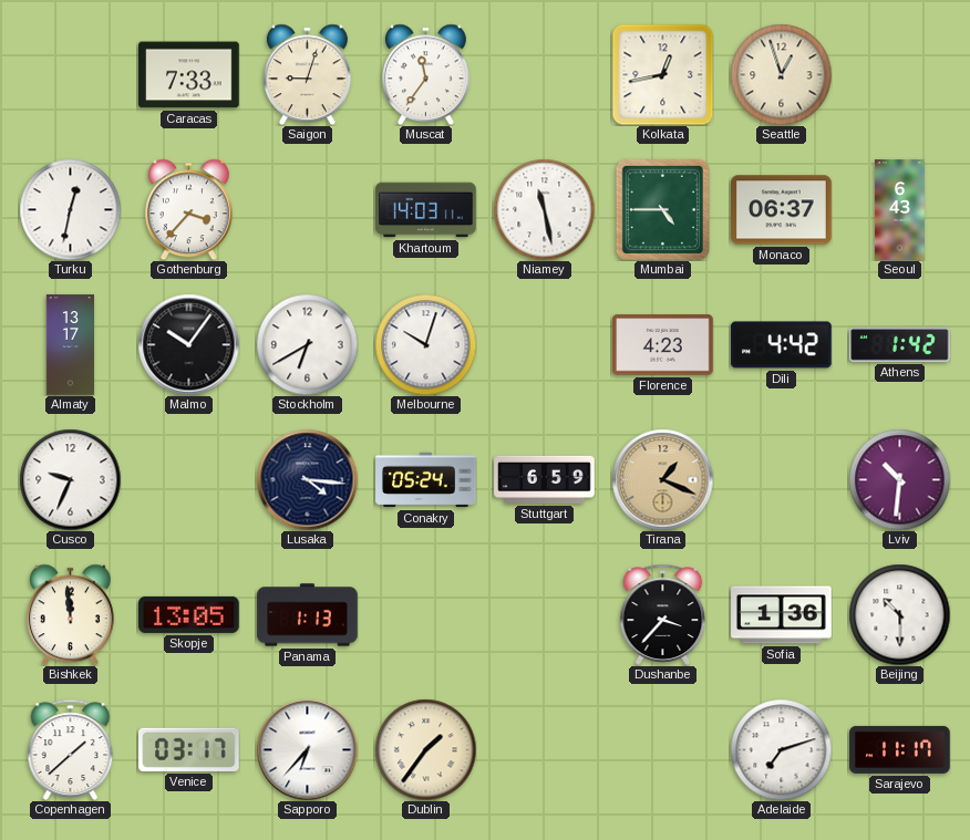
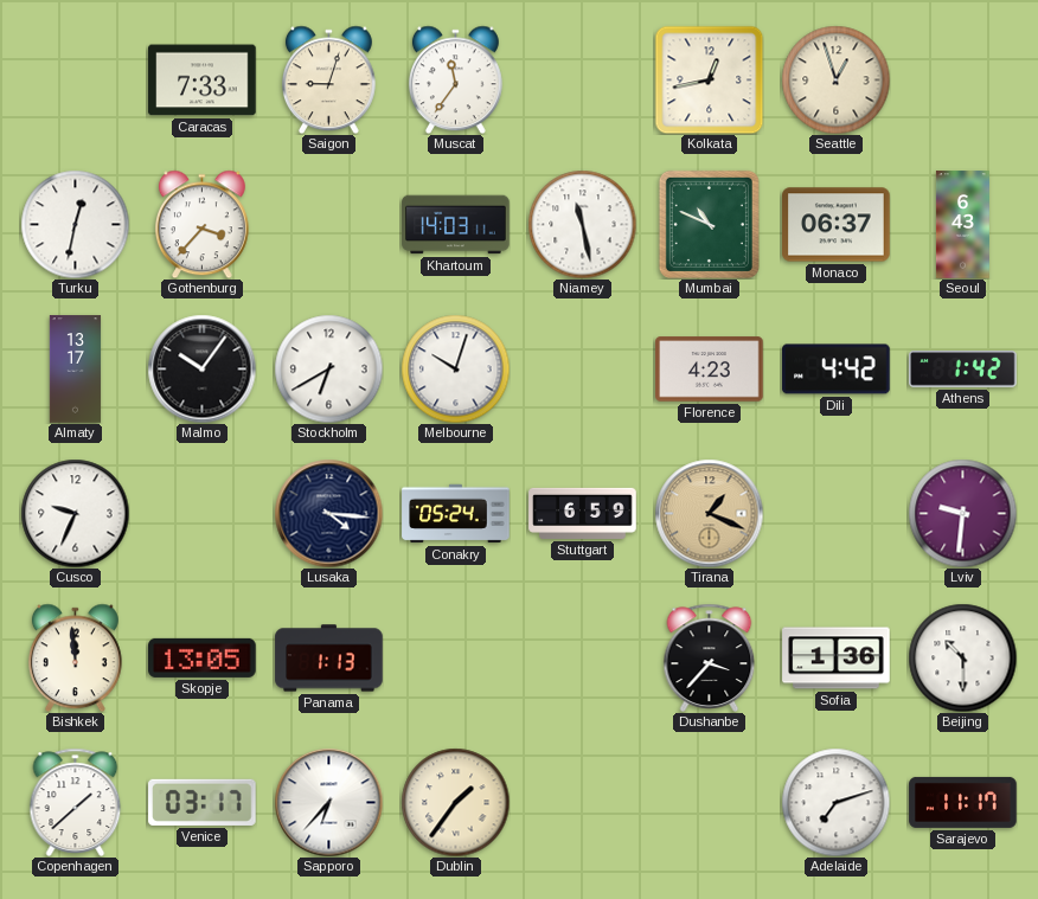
Mumbai: 4:45 -> 10:49 (709, 224)
Lviv: 10:31 -> 9:31 (962, 513)
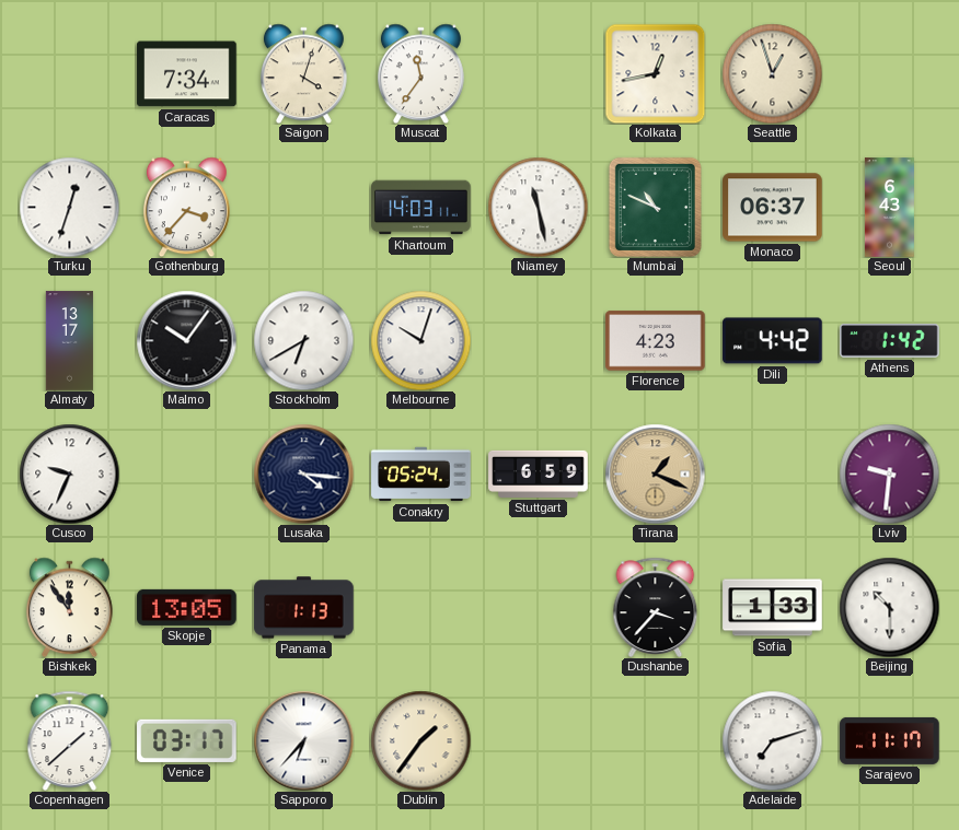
Caracas: 7:33 -> 7:34 (187, 74)
Saigon: 9:03 -> 4:03 (303, 73)
Turku: 12:32 -> 12:33 (69, 207)
Bishkek: 11:59 -> 11:54 (69, 607)
Sofia: 1:36 -> 1:33 (773, 608)
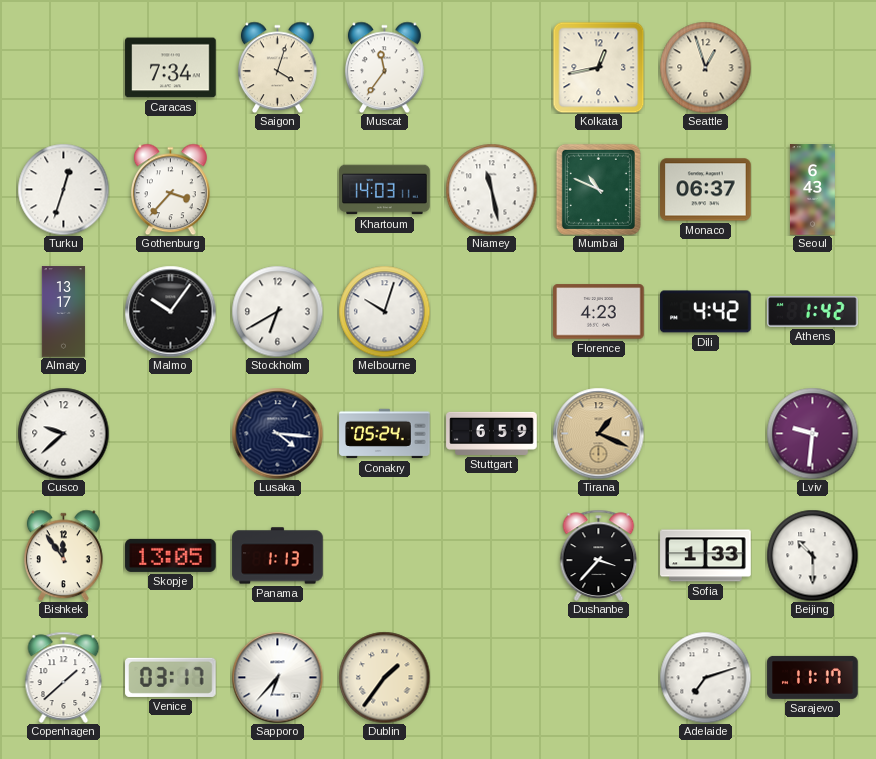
Cusco: 9:34 -> 9:38 (63, 433)
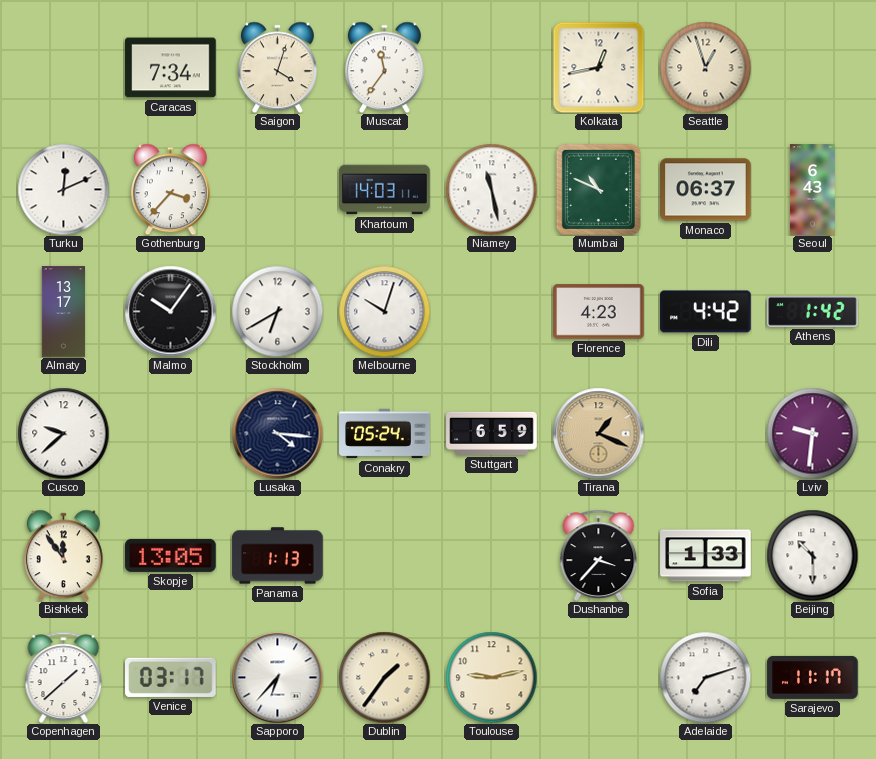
Turku: 12:33 -> 12:11 (63, 189)
Toulouse: none -> 9:13 (491, 677)
